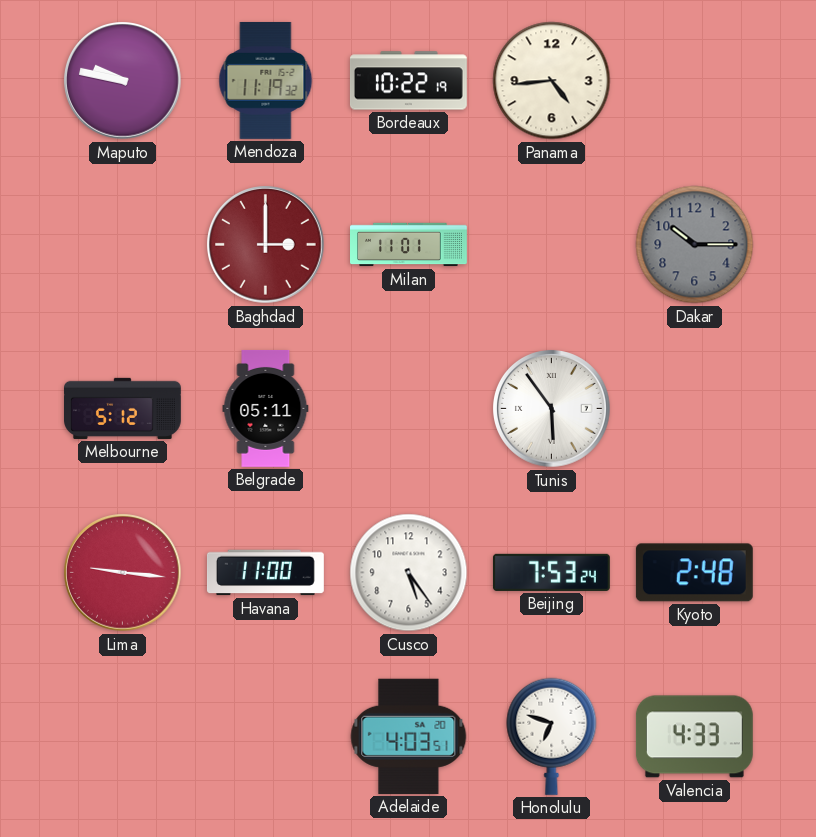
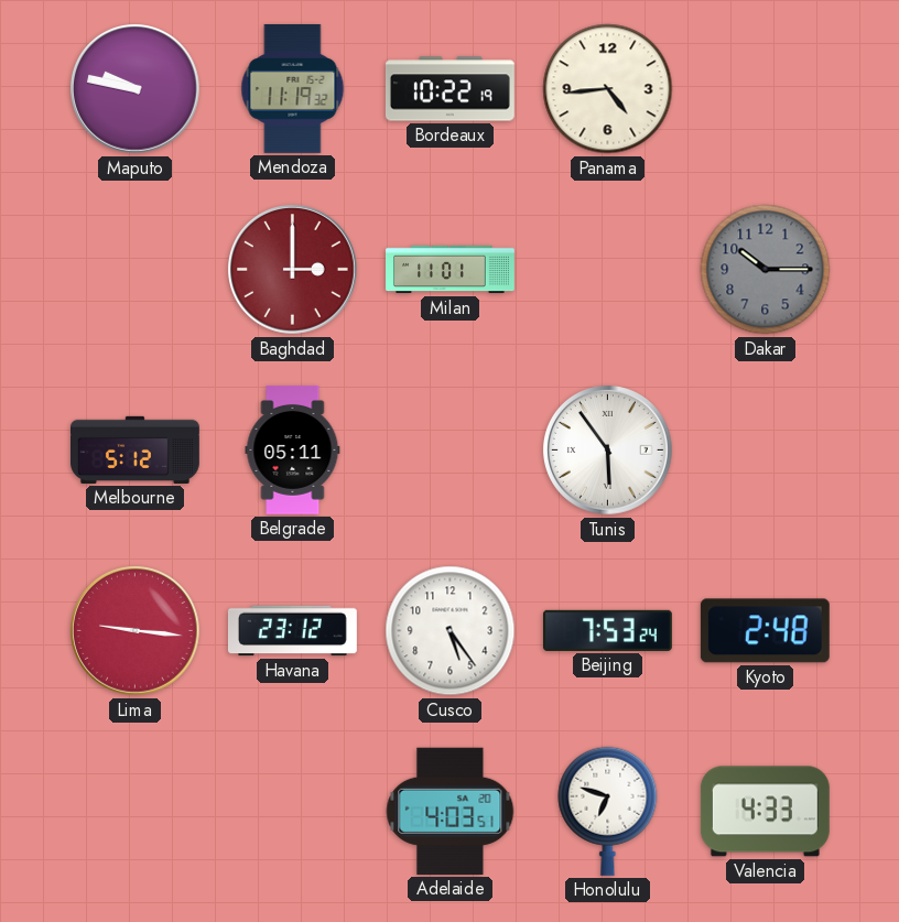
Havana: 11:00 -> 23:12 (293, 631)
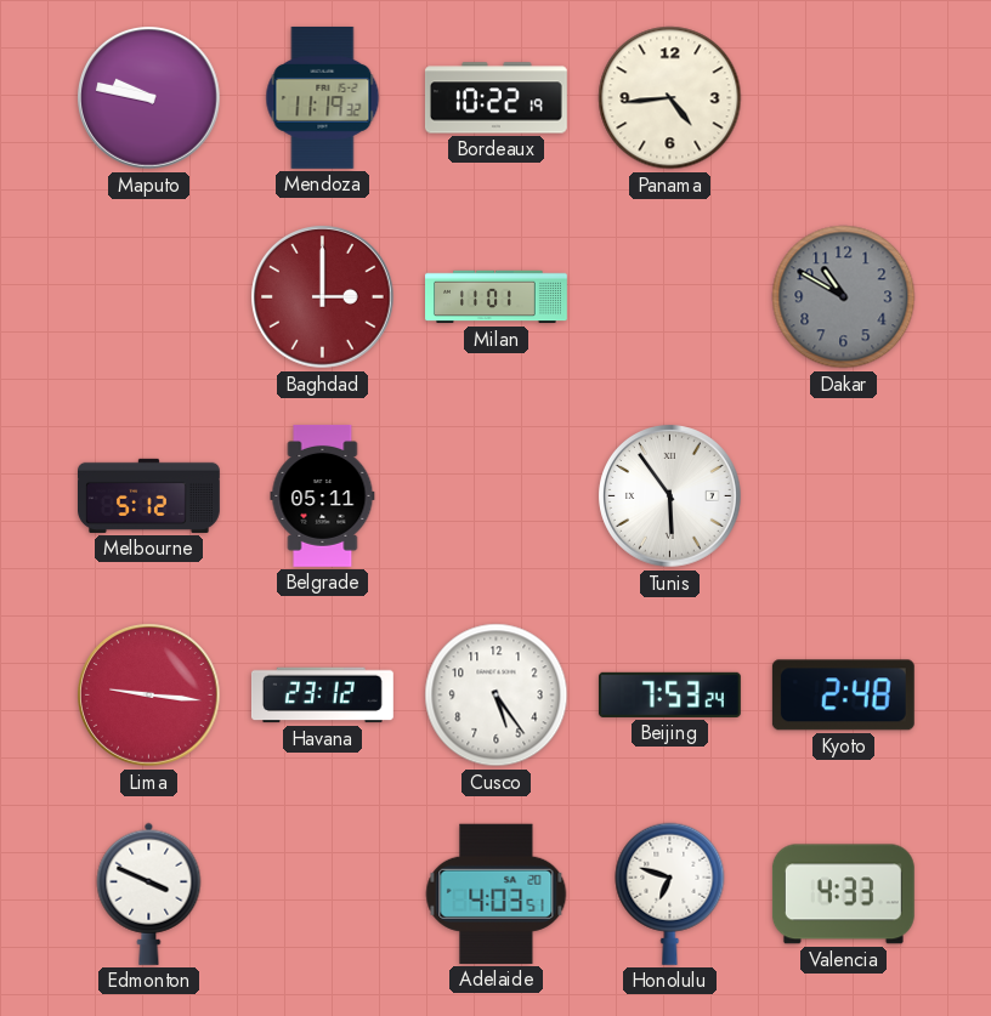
Dakar: 10:15 -> 10:50 (844, 297)
Edmonton: none -> 3:49 (149, 893)
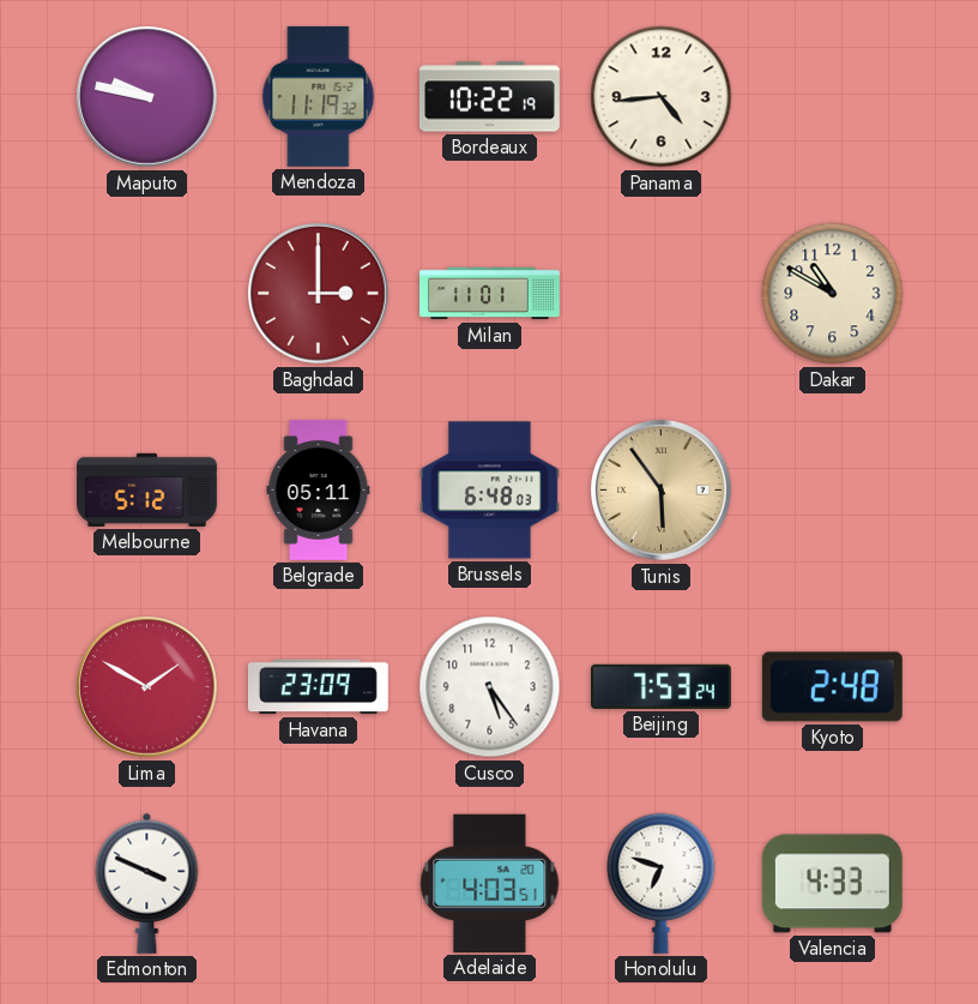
Dakar dial: grey -> cream (833, 294)
Brussels: none -> 6:48 (489, 491)
Tunis dial: white -> champagne (662, 491)
Lima: 9:16 -> 1:50 (147, 687)
Havana: 23:12 -> 23:09 (319, 687)
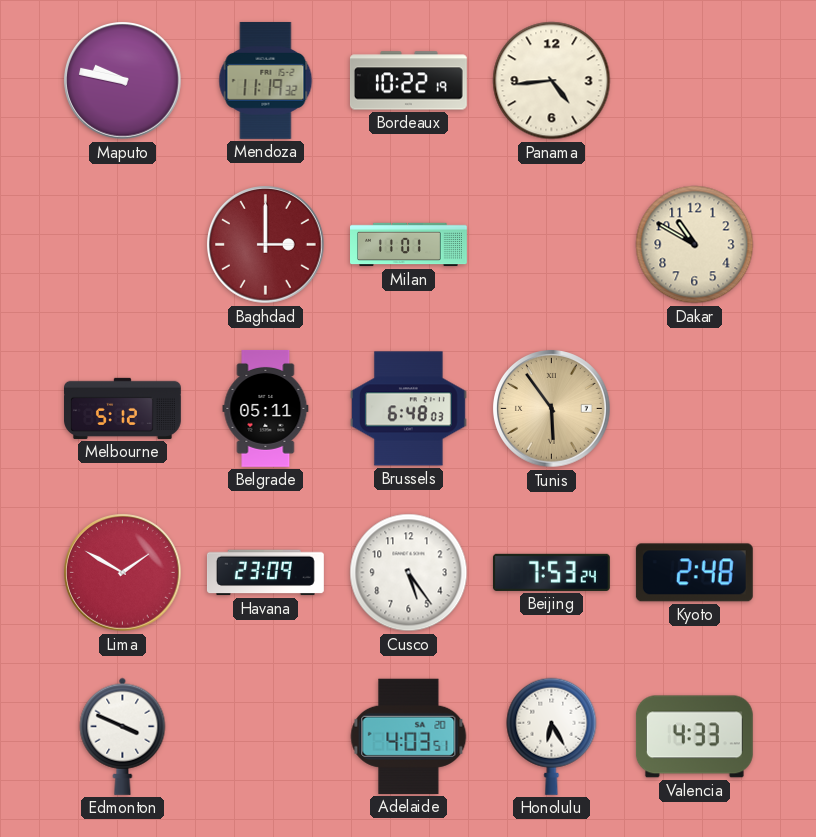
Honolulu: 6:48 -> 6:25 (552, 736)
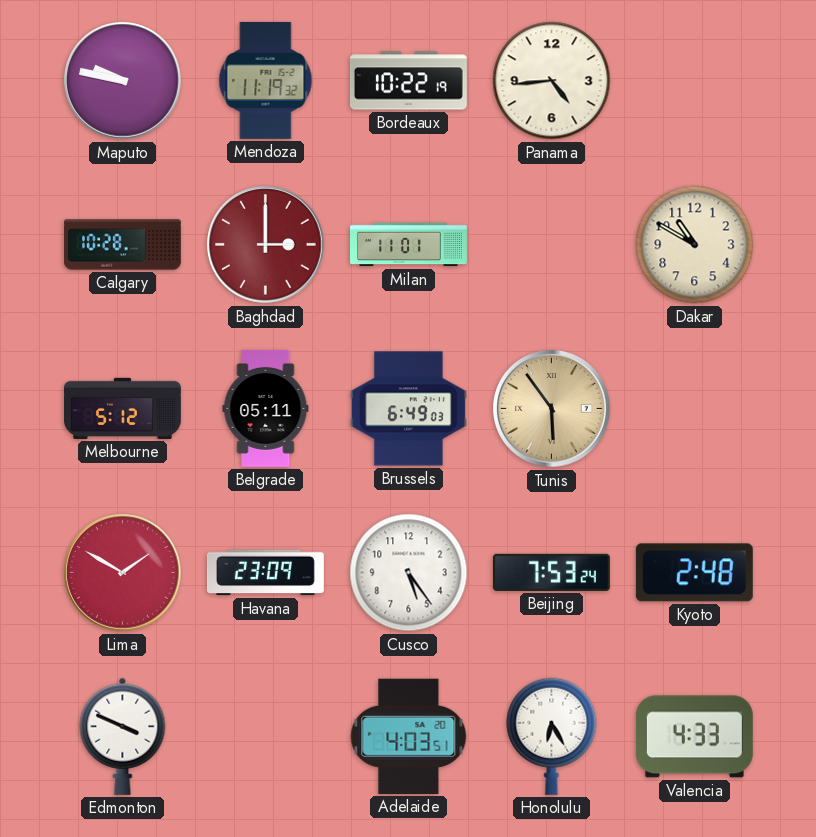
Calgary: none -> 10:28 (123, 245)
Brussels: 6:48 -> 6:49 (408, 409)
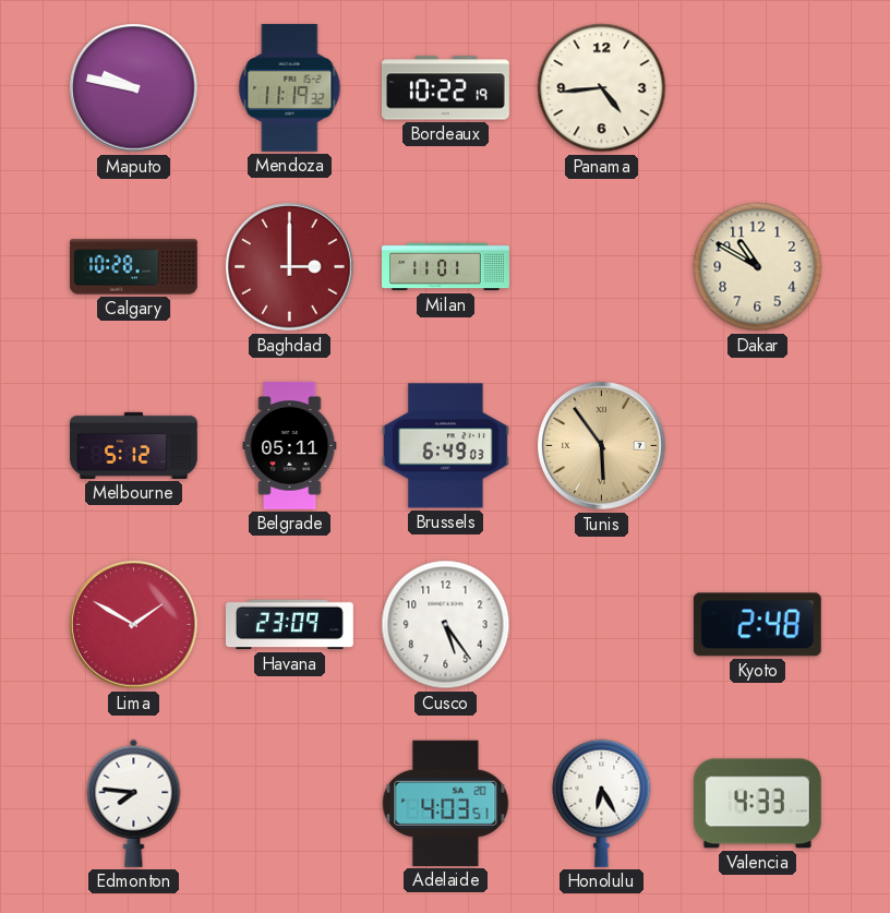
Beijing: 7:53 -> none (551, 572)
Edmonton: 3:49 -> 7:46 (134, 803)
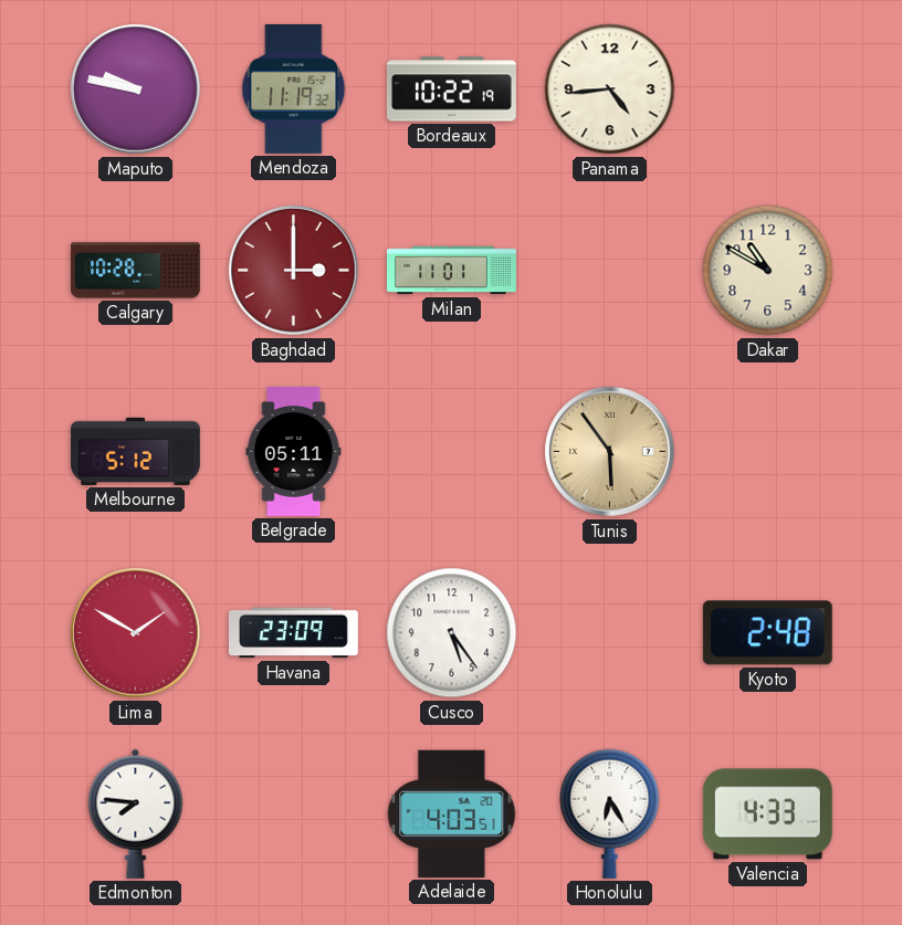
Brussels: 6:49 -> none (445, 446)
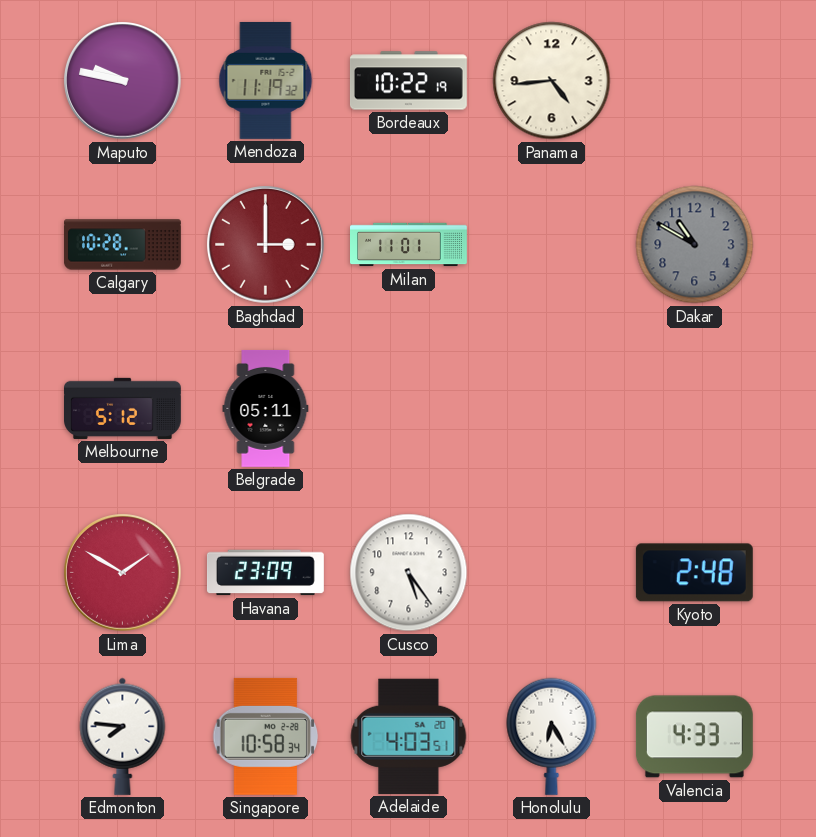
Dakar dial: cream -> grey (695, 245)
Tunis: 5:54 -> none (610, 452)
Singapore: none -> 10:58 (266, 736)
